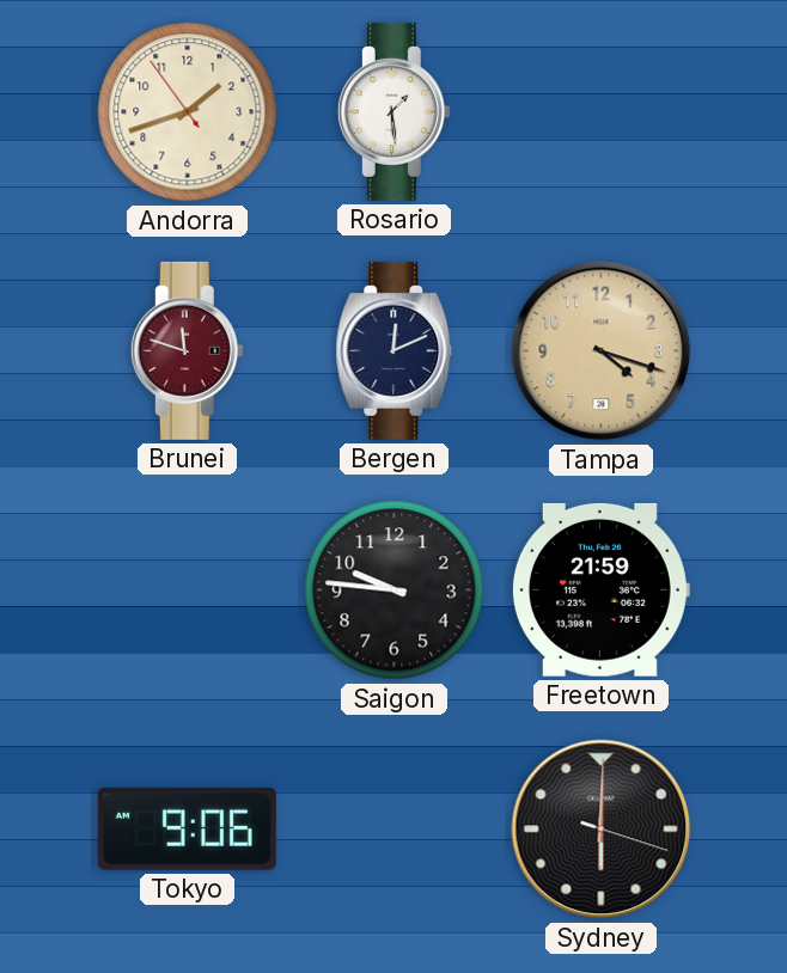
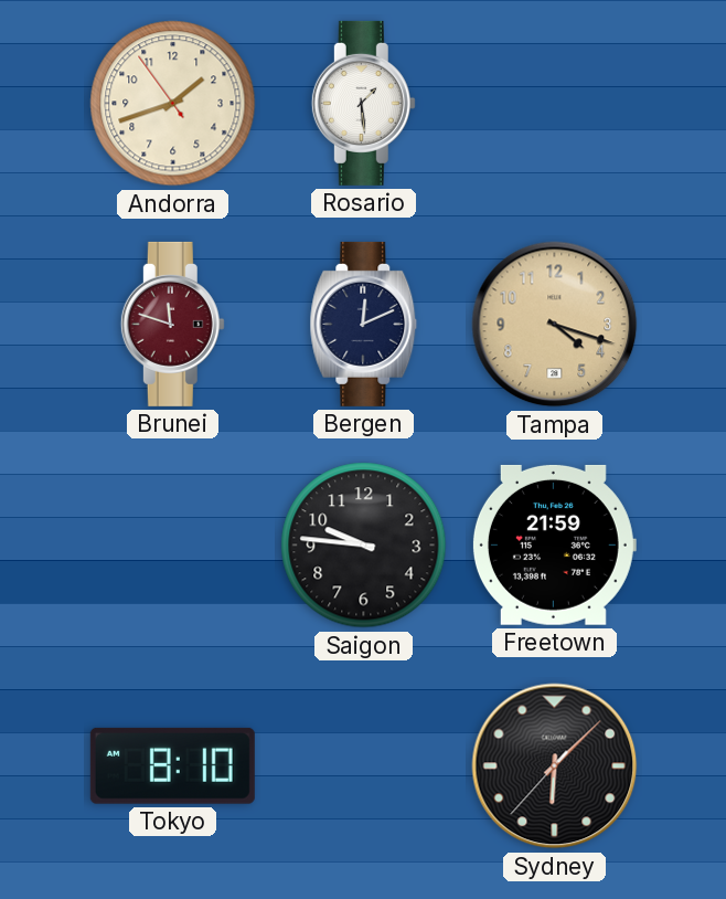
Tokyo: 9:06 -> 8:10 (172, 765)
Sydney: 6:00 -> 6:07 (555, 766)
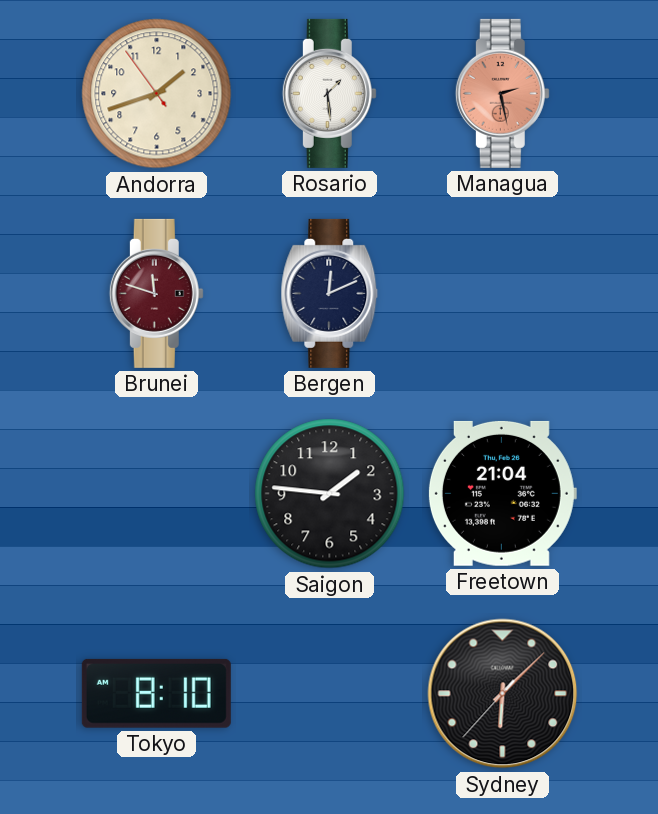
Managua: none -> 2:28 (502, 93)
Tampa: 4:18 -> none (555, 325)
Saigon: 9:46 -> 1:46 (330, 494)
Freetown: 21:59 -> 21:04 (502, 493)
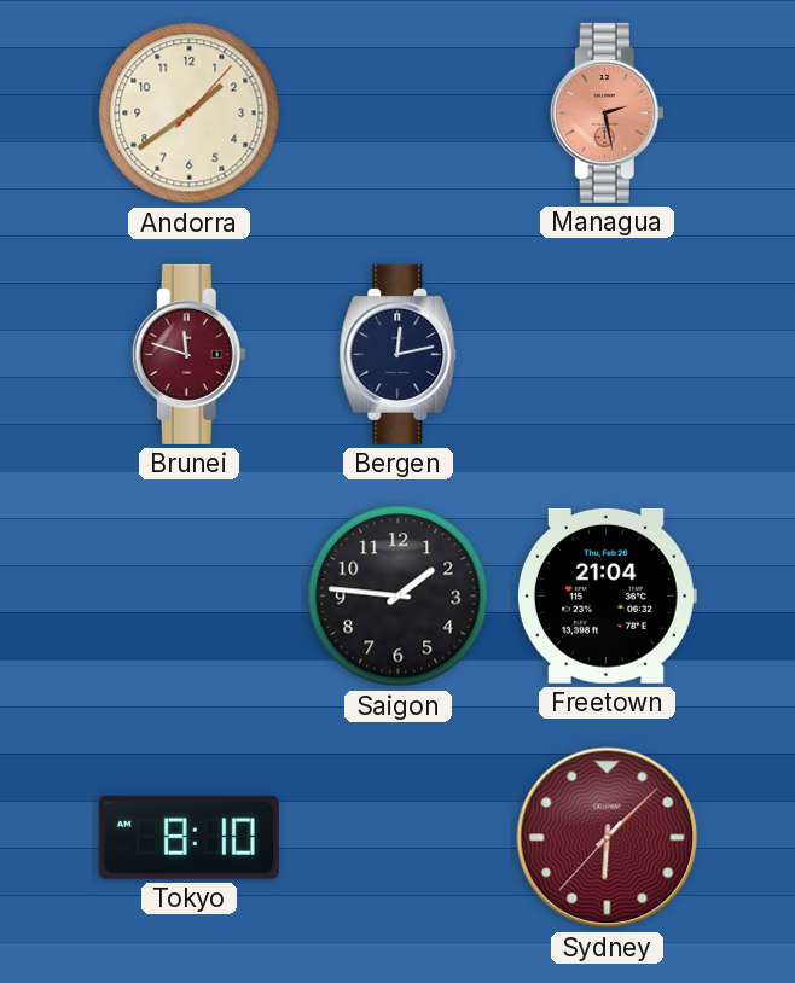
Andorra: 1:41 -> 1:39 (190, 114)
Rosario: 1:29 -> none (329, 93)
Bergen: 12:11 -> 12:13 (399, 354)
Sydney dial: black -> burgundy (608, 838)
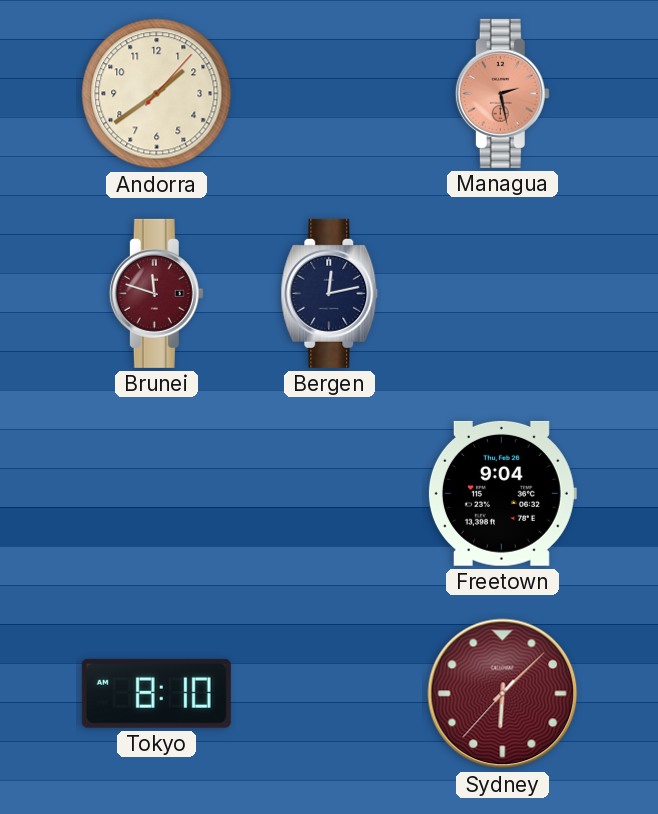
Saigon: 1:46 -> none (399, 597)
Freetown: 21:04 -> 9:04 (502, 493)
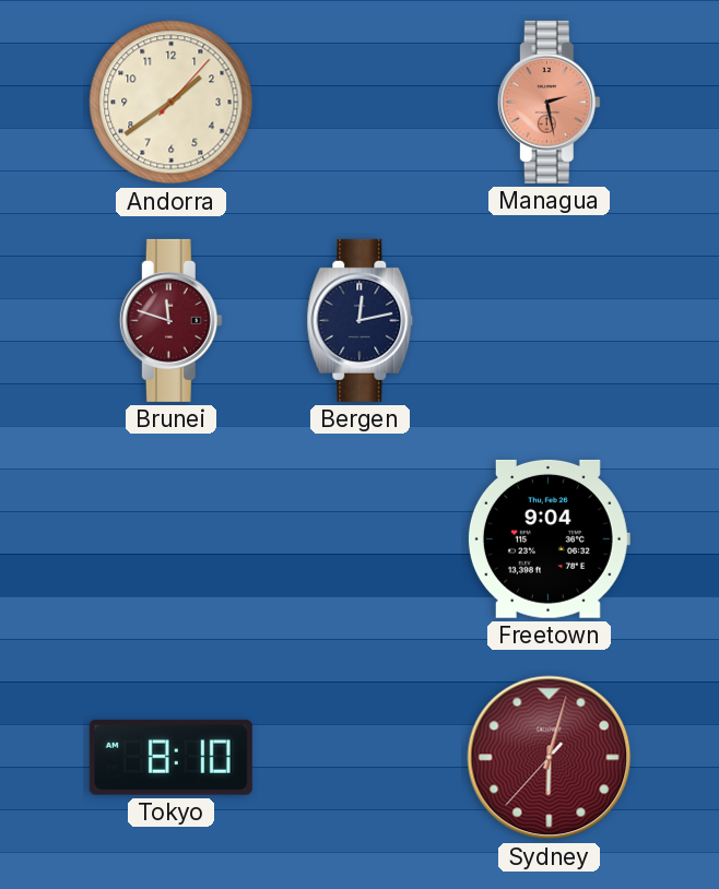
Sydney: 6:07 -> 6:02 (550, 758)
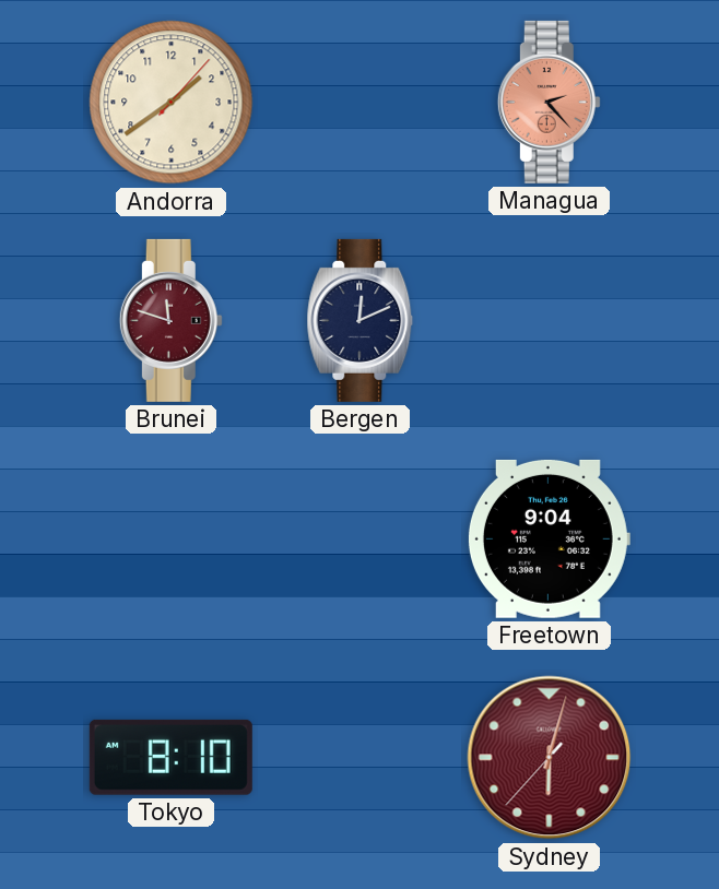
Managua: 2:28 -> 2:23 (549, 102)
Bergen: 12:13 -> 12:11 (361, 320)
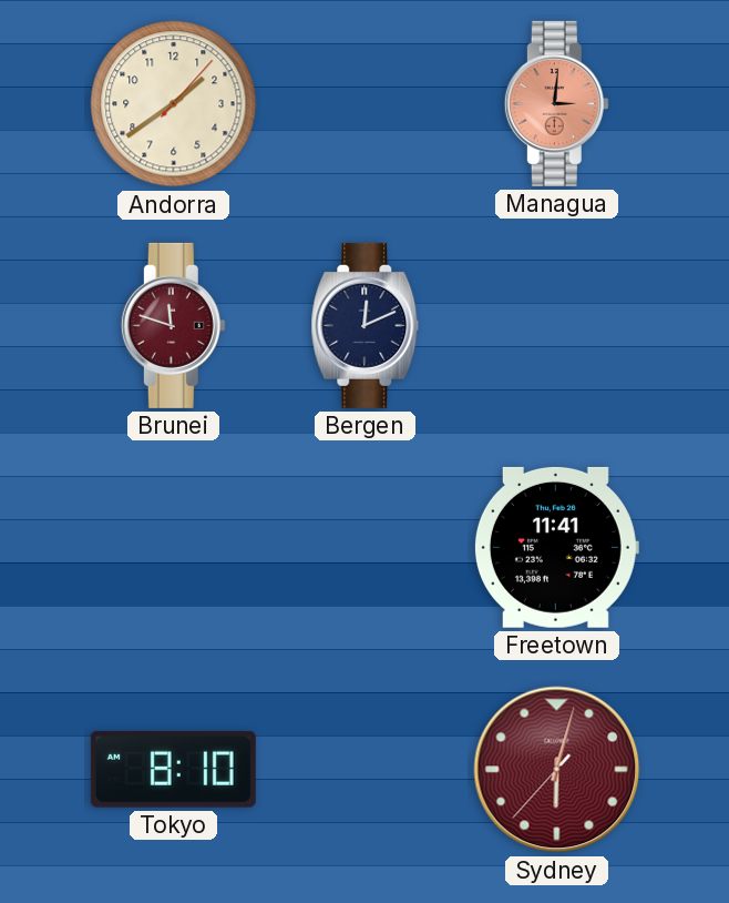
Managua: 2:23 -> 3:01 (556, 103)
Freetown: 9:04 -> 11:41 (556, 547)
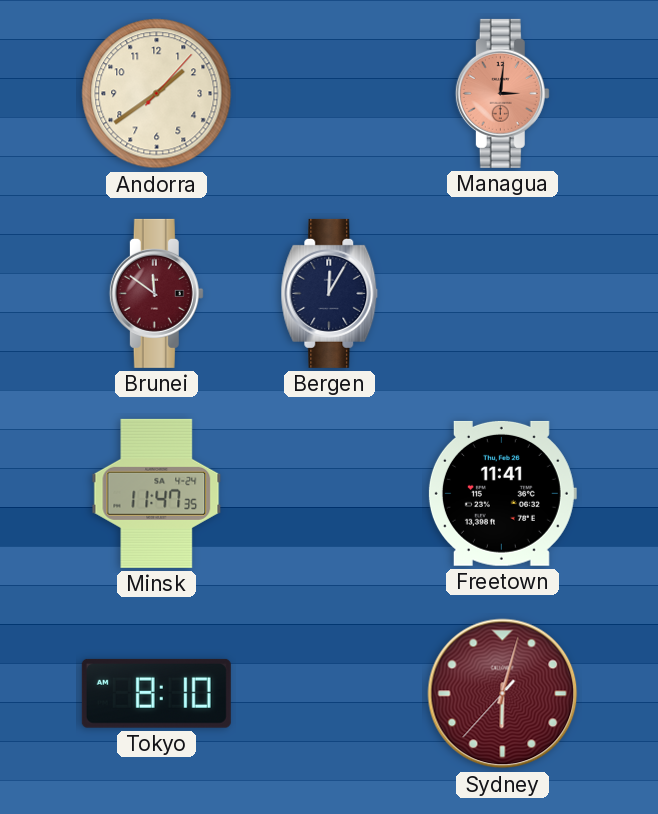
Brunei: 11:48 -> 11:51 (156, 293)
Bergen: 12:11 -> 12:05 (330, 293)
Minsk: none -> 11:47 (157, 493)
